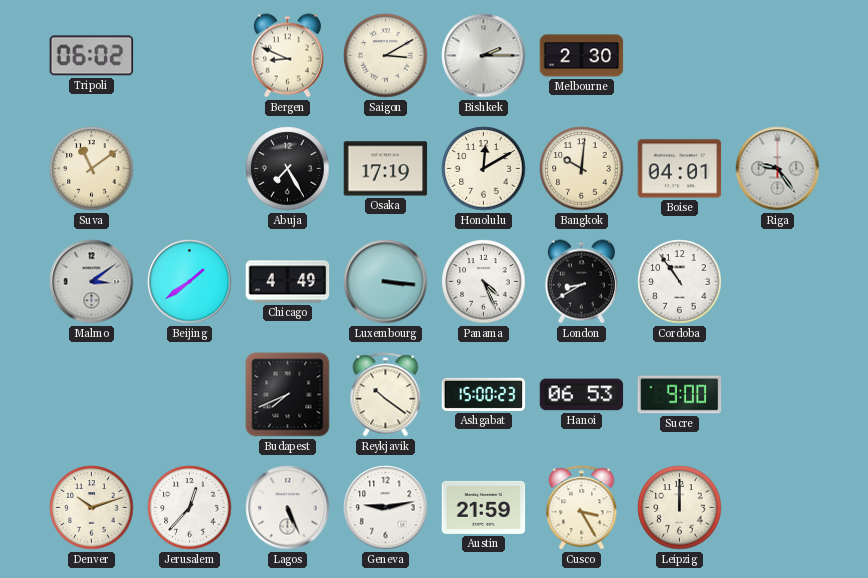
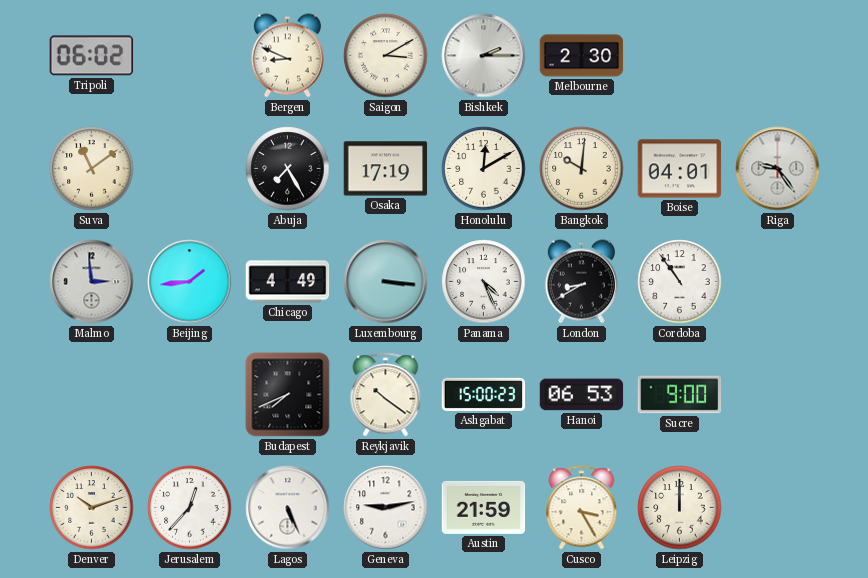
Malmo: 3:09 -> 2:59 (92, 282)
Beijing: 1:39 -> 1:44 (190, 282)
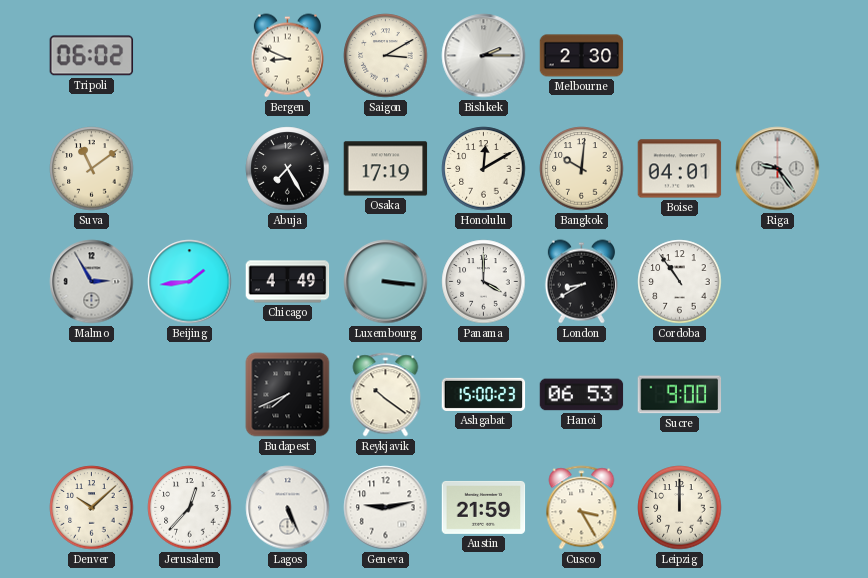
Malmo: 2:59 -> 2:55 (92, 282)
Panama: 4:26 -> 4:00 (484, 282)
Denver: 10:12 -> 10:08 (92, 508)
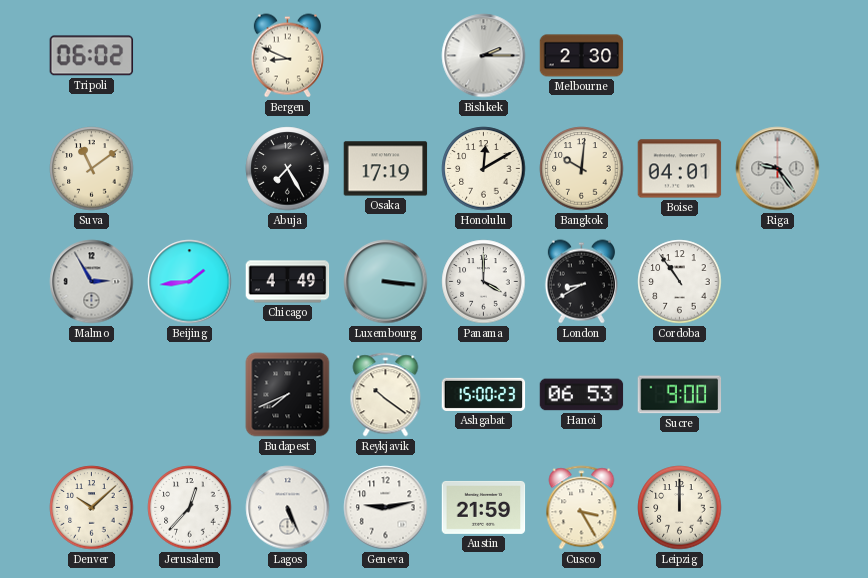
Saigon: 3:10 -> none (386, 56)
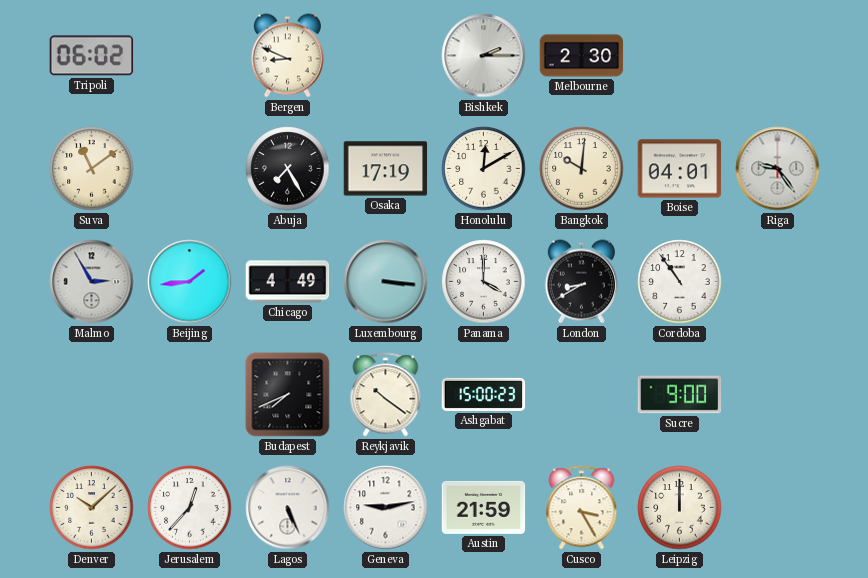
Hanoi: 06:53 -> none (582, 395)
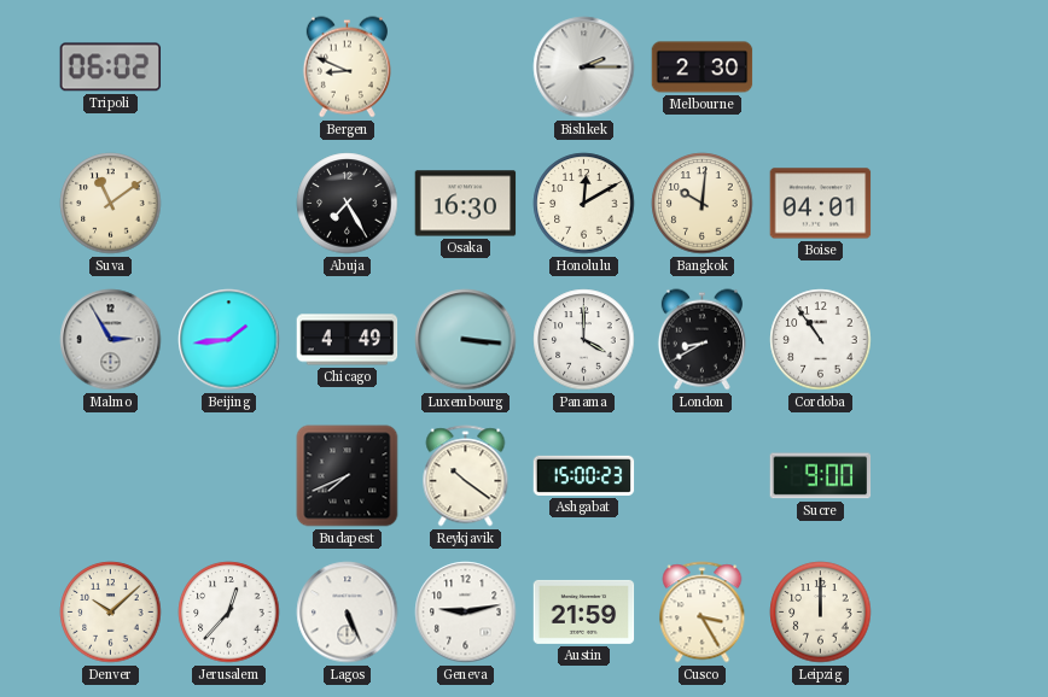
Osaka: 17:19 -> 16:30 (466, 204)
Riga: 9:24 -> none (778, 169)
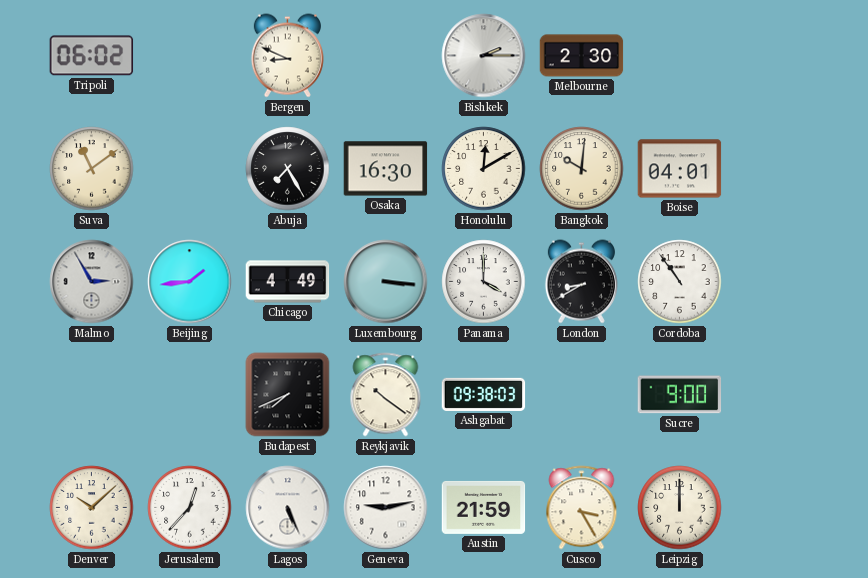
Ashgabat: 15:00 -> 09:38 (484, 394)
